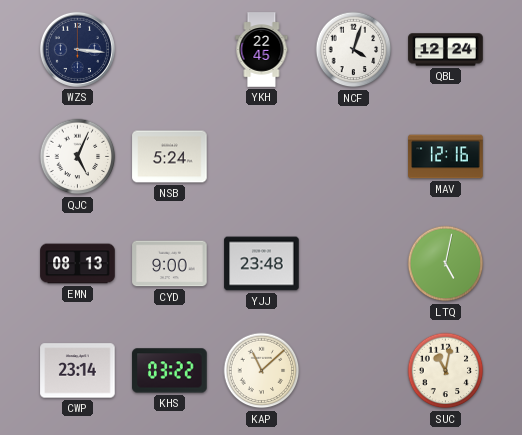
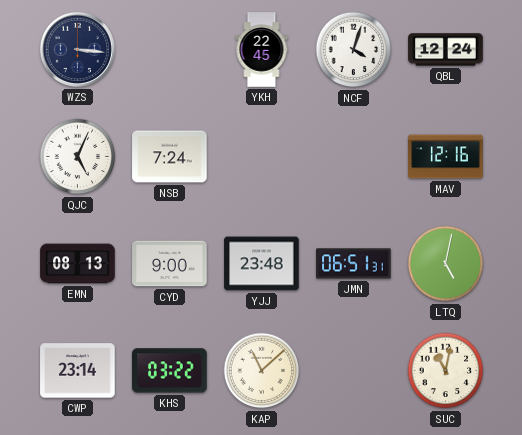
NSB: 5:24 -> 7:24 (170, 157)
JMN: none -> 06:51 (354, 264)
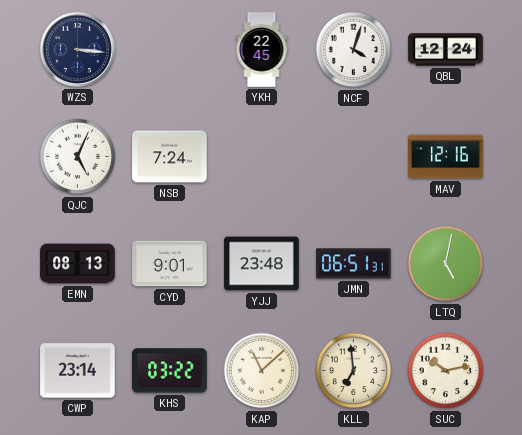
CYD: 9:00 -> 9:01 (170, 264)
KLL: none -> 6:59 (354, 371)
SUC: 11:02 -> 10:13 (446, 371)
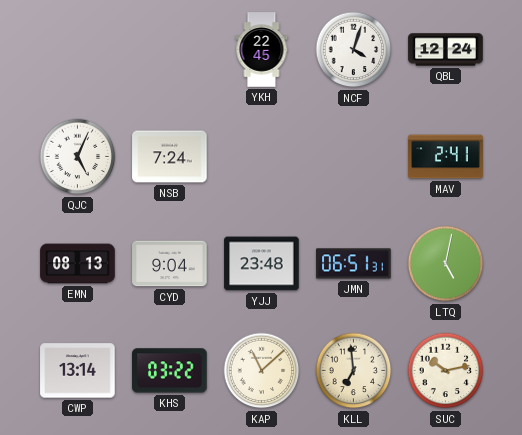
WZS: 3:16 -> none (77, 49)
MAV: 12:16 -> 2:41 (446, 157)
CYD: 9:01 -> 9:04 (170, 264)
CWP: 23:14 -> 13:14 (78, 371)
